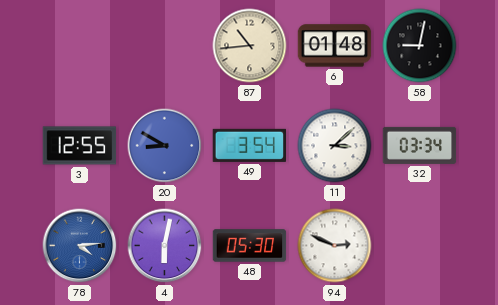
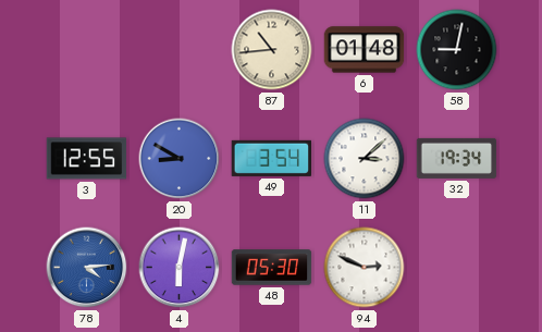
32: 03:34 -> 19:34 (457, 158)
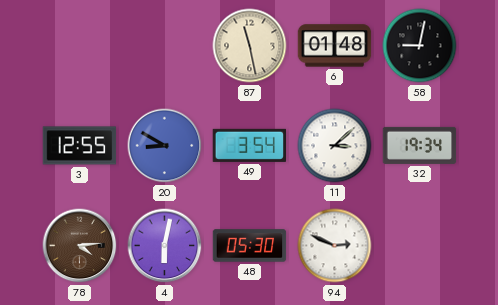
87: 10:44 -> 11:28 (250, 46)
78 dial: blue -> brown (80, 246)
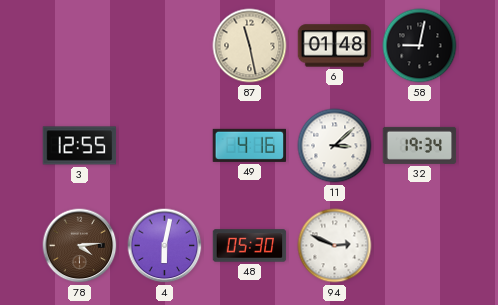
20: 8:50 -> none (165, 146)
49: 3:54 -> 4:16 (250, 145)
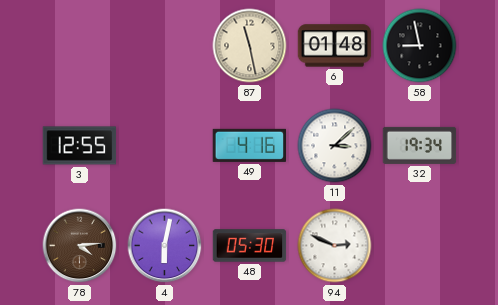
58: 9:02 -> 8:58 (420, 46)
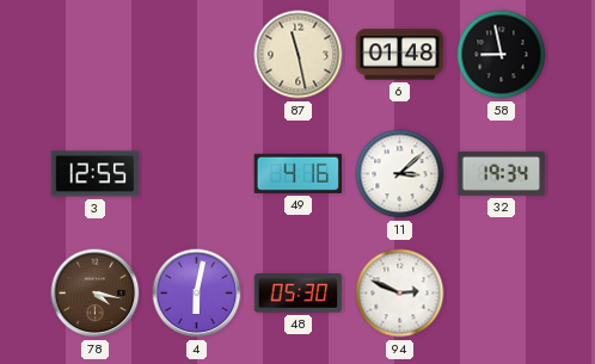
78: 4:14 -> 4:17 (96, 294)
